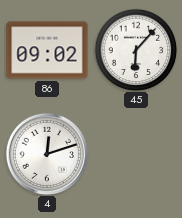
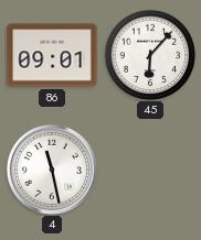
86: 09:02 -> 09:01 (52, 55)
4: 12:12 -> 11:28 (51, 168)
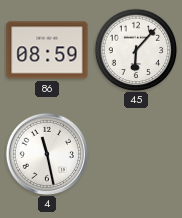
86: 09:01 -> 08:59 (47, 50)
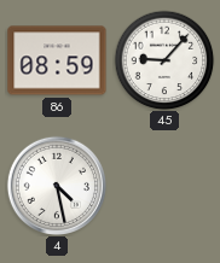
45: 6:07 -> 9:07 (164, 60)
4: 11:28 -> 4:28 (56, 185)
